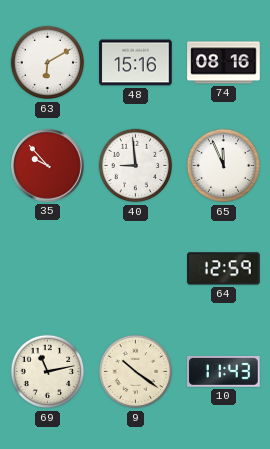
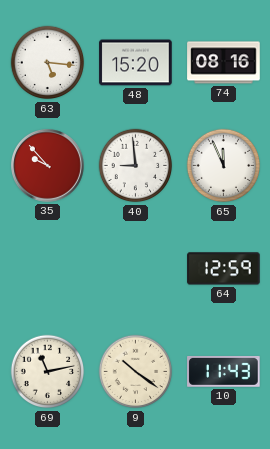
63: 6:10 -> 5:16 (48, 63)
48: 15:16 -> 15:20 (136, 63)
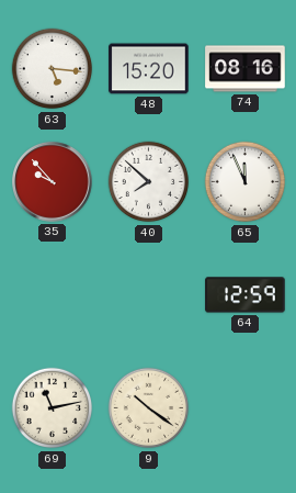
40: 8:59 -> 7:52 (149, 182)
10: 11:43 -> none (224, 371)
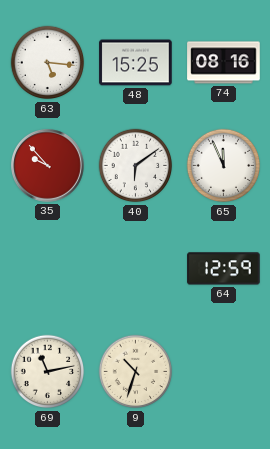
48: 15:20 -> 15:25 (136, 63)
40: 7:52 -> 6:09 (136, 166)
9: 10:21 -> 10:33 (136, 372)
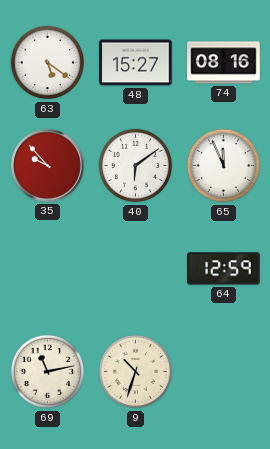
63: 5:16 -> 5:21 (48, 63)
48: 15:25 -> 15:27 (136, 63)
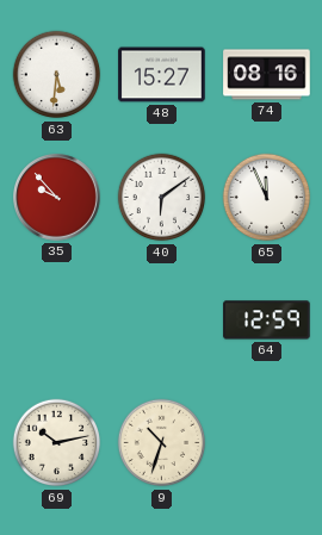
63: 5:21 -> 5:31 (57, 75)
69: 11:13 -> 10:13 (57, 443)
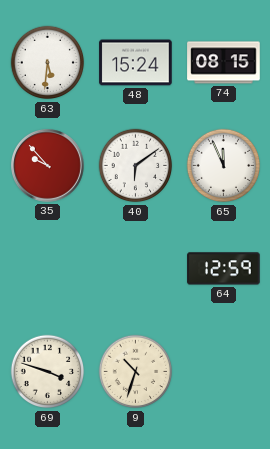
48: 15:27 -> 15:24 (136, 63)
74: 08:16 -> 08:15 (224, 63)
69: 10:13 -> 3:48 (48, 372)
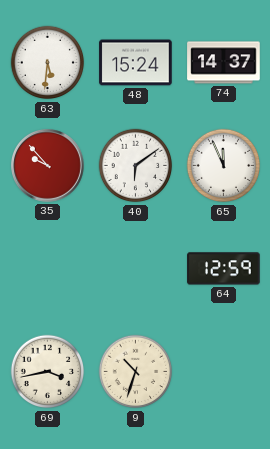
74: 08:15 -> 14:37 (224, 63)
69: 3:48 -> 3:43 (48, 372)
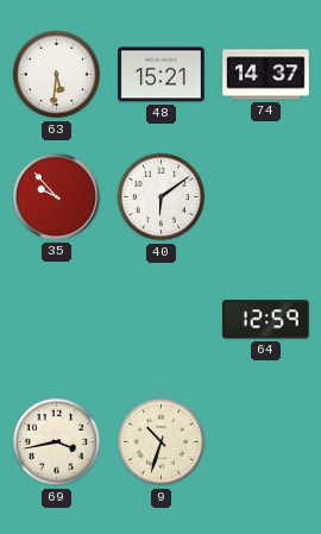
48: 15:24 -> 15:21 (162, 75)
65: 11:56 -> none (224, 166)
